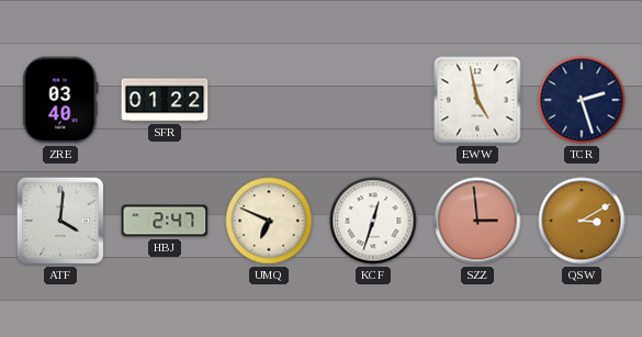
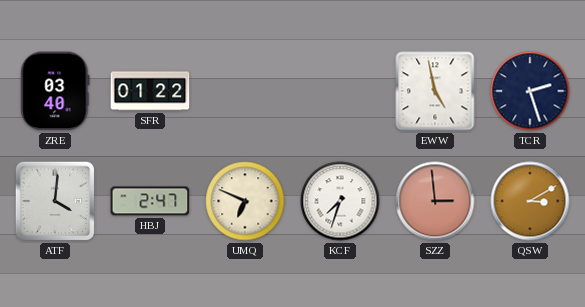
KCF: 12:33 -> 7:33 (340, 201)
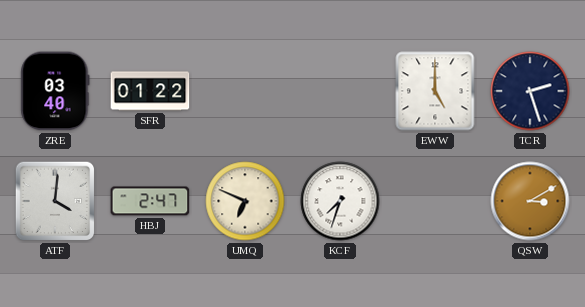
EWW: 4:58 -> 5:00 (435, 91)
SZZ: 2:59 -> none (435, 201)
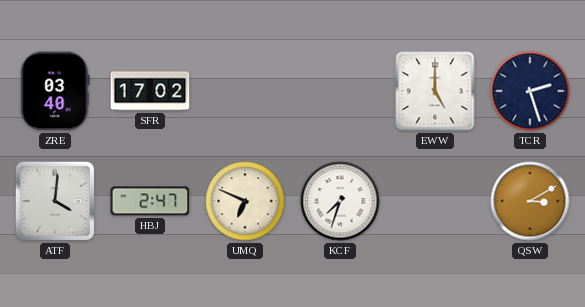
SFR: 01:22 -> 17:02 (150, 91)
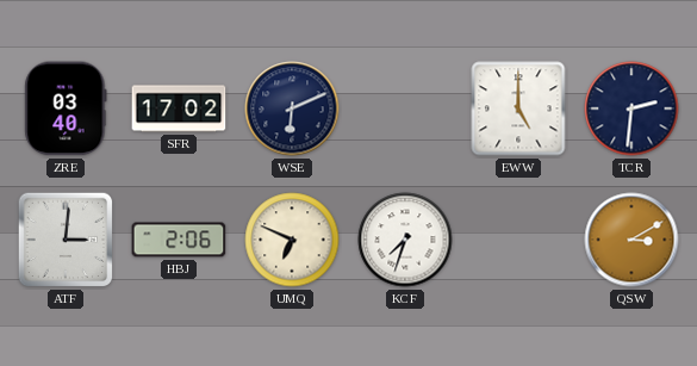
WSE: none -> 6:11 (292, 108)
TCR: 2:27 -> 2:31 (631, 108)
ATF: 4:01 -> 3:01 (66, 240)
HBJ: 2:47 -> 2:06 (179, 240)
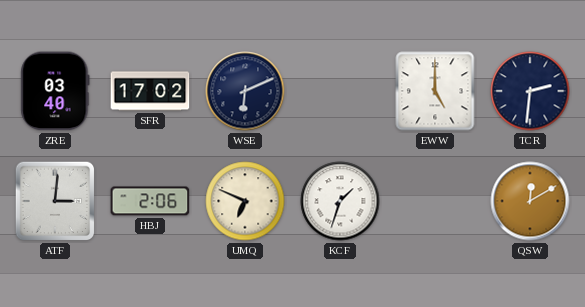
KCF: 7:33 -> 1:33 (340, 201)
QSW: 3:10 -> 12:10 (530, 201)
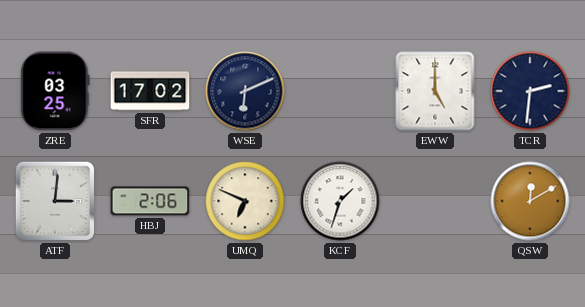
ZRE: 03:40 -> 03:25 (55, 91)
